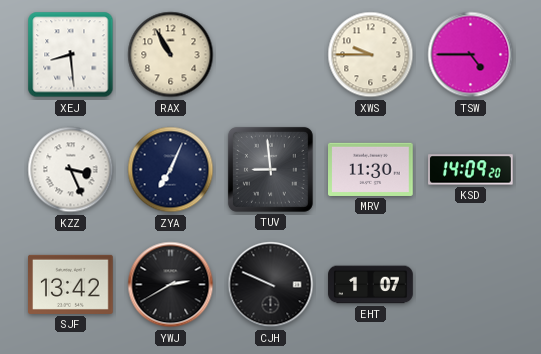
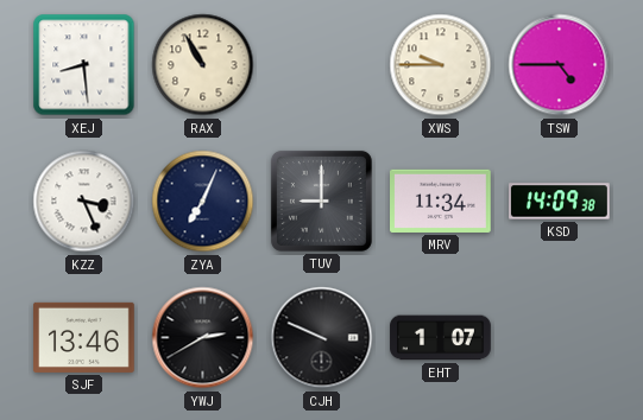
TUV: 8:59 -> 9:00 (321, 201)
MRV: 11:30 -> 11:34 (441, 201)
KSD: 14:09:20 -> 14:09:38 (560, 202)
SJF: 13:42 -> 13:46 (84, 337)
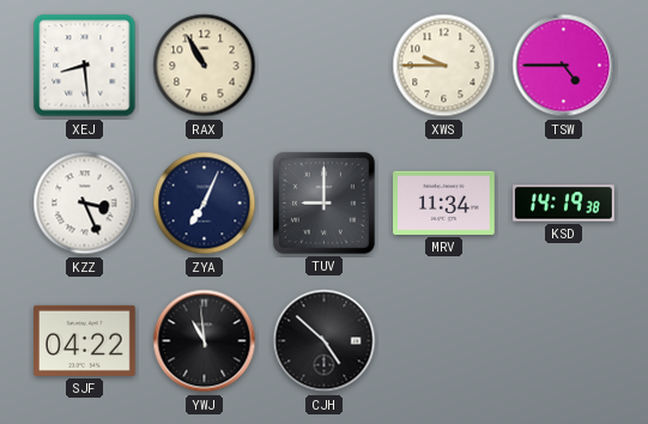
KSD: 14:09 -> 14:19 (564, 204)
SJF: 13:46 -> 04:22 (85, 340)
YWJ: 2:40 -> 10:59 (205, 341)
CJH: 9:49 -> 4:52 (325, 341)
EHT: 1:07 -> none (441, 338)
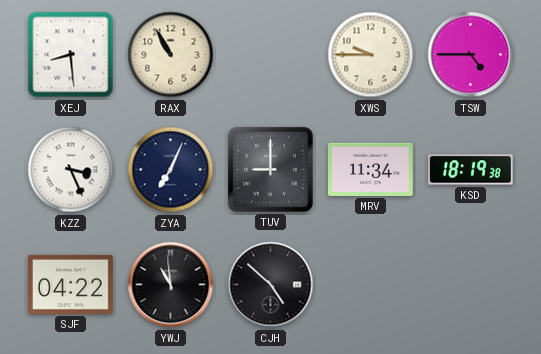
KSD: 14:19 -> 18:19 (471, 170)
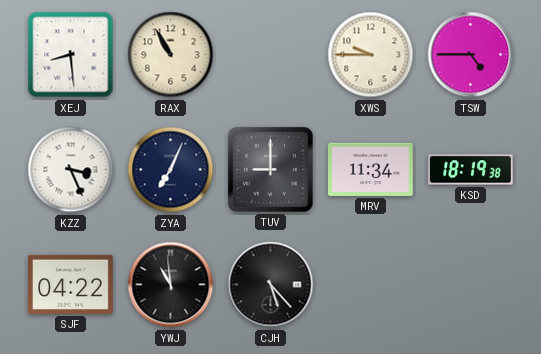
CJH: 4:52 -> 5:23 (271, 285)
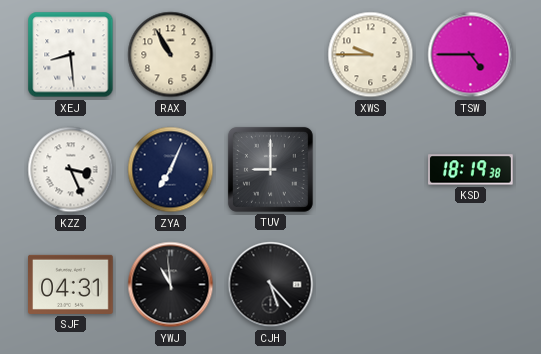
MRV: 11:34 -> none (371, 169)
SJF: 04:22 -> 04:31 (71, 284)
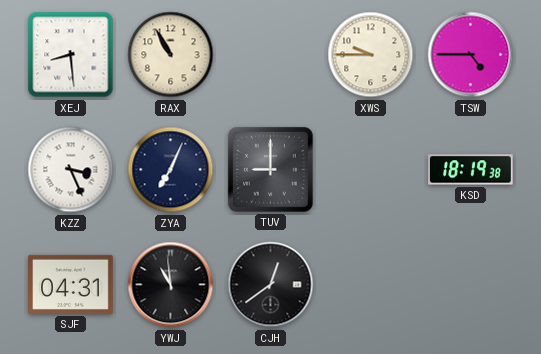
CJH: 5:23 -> 12:39 (271, 285)
